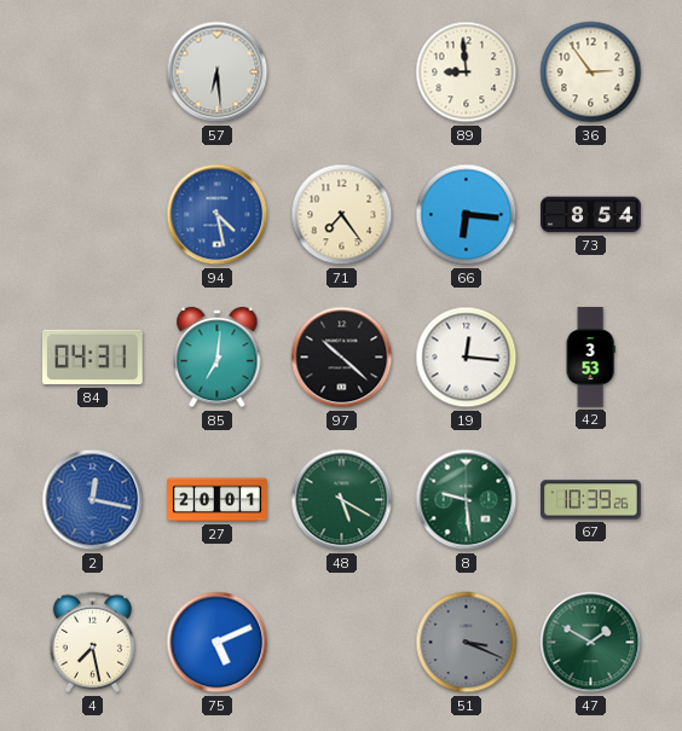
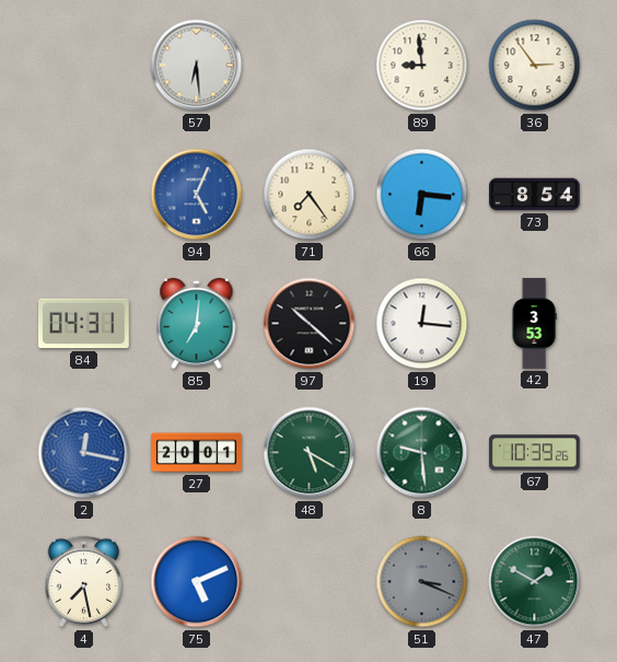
94: 4:28 -> 5:04 (197, 195)
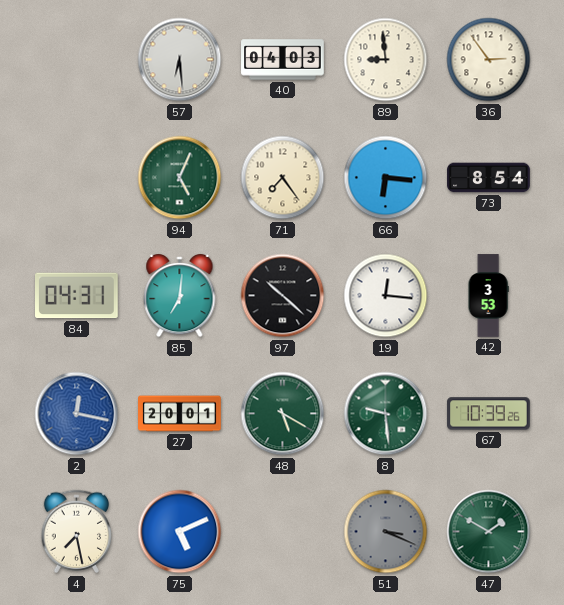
40: none -> 04:03 (283, 60)
94 dial: blue -> green (180, 178)
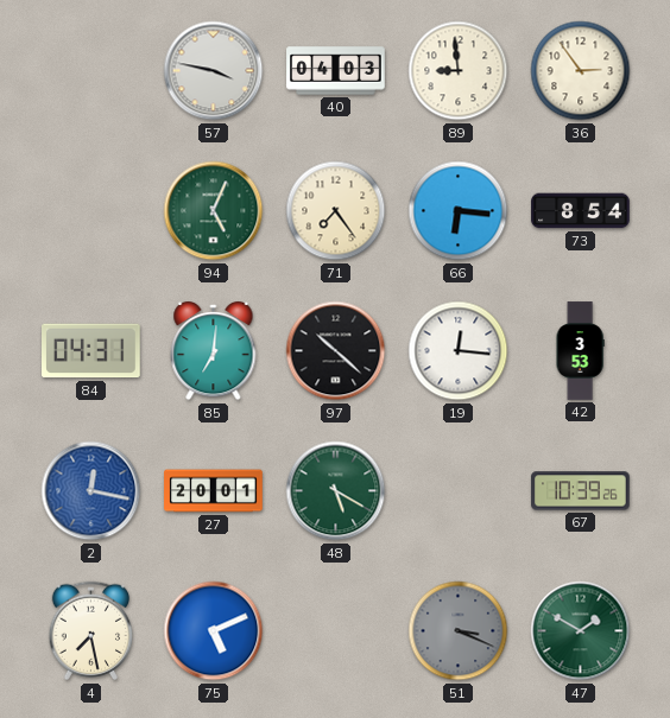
57: 6:29 -> 3:47 (214, 71)
8: 9:29 -> none (386, 414)
